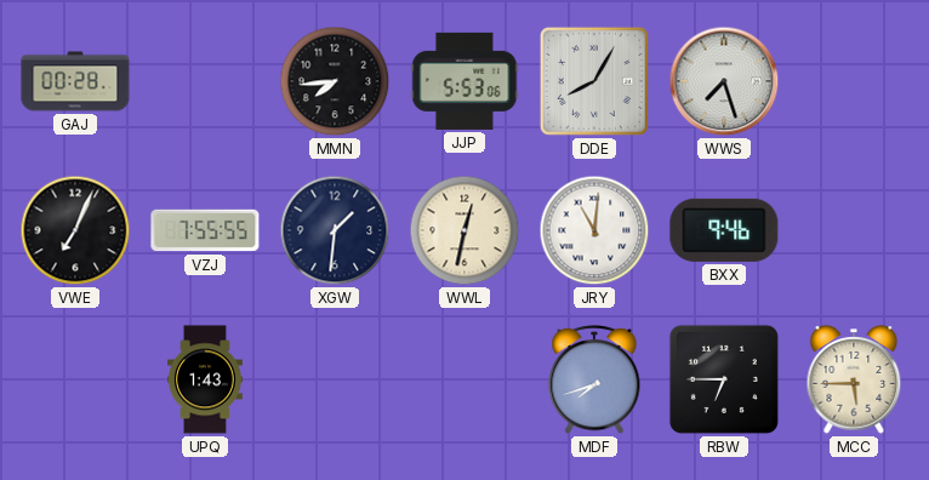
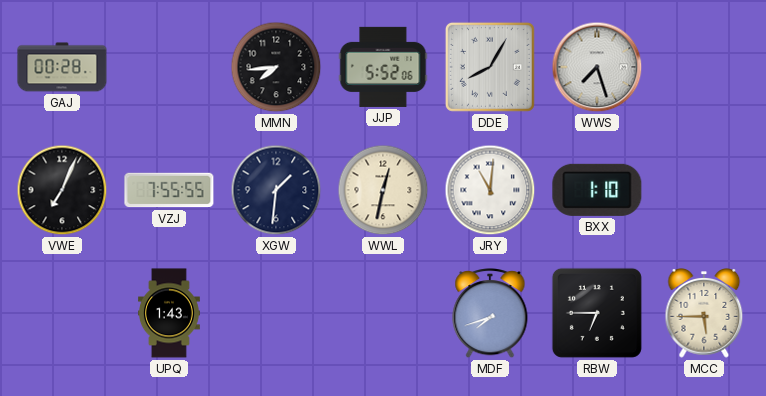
JJP: 5:53 -> 5:52 (383, 67)
BXX: 9:46 -> 1:10 (597, 190)
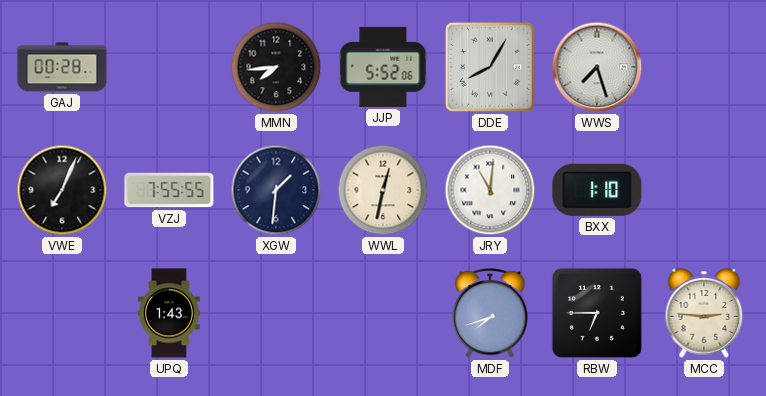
MCC: 5:45 -> 2:46 (704, 313)
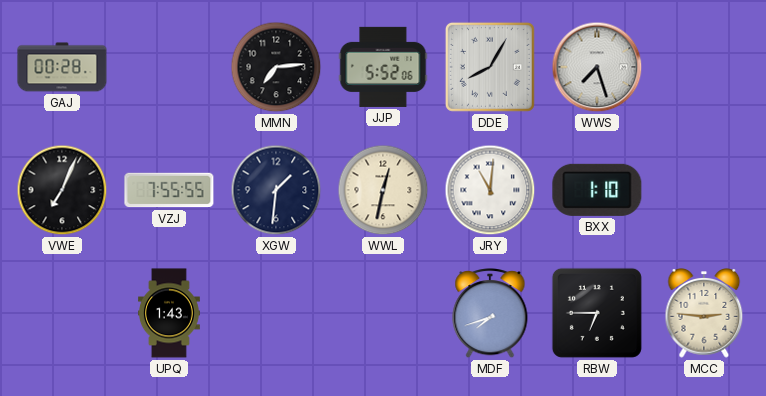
MMN: 7:44 -> 7:14 (276, 67)
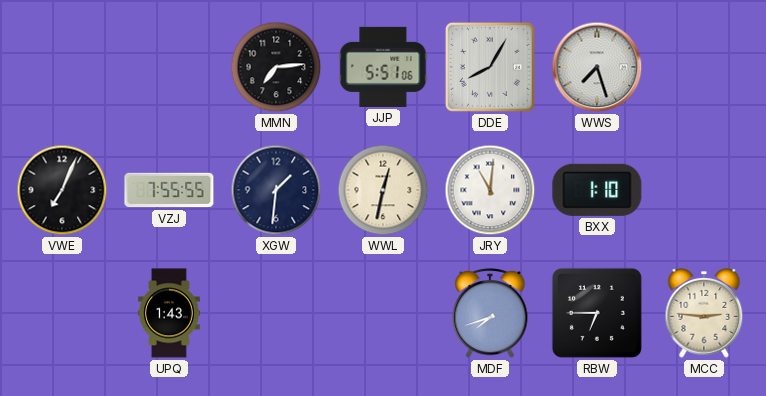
GAJ: 00:28 -> none (62, 67)
JJP: 5:52 -> 5:51 (383, 67)
